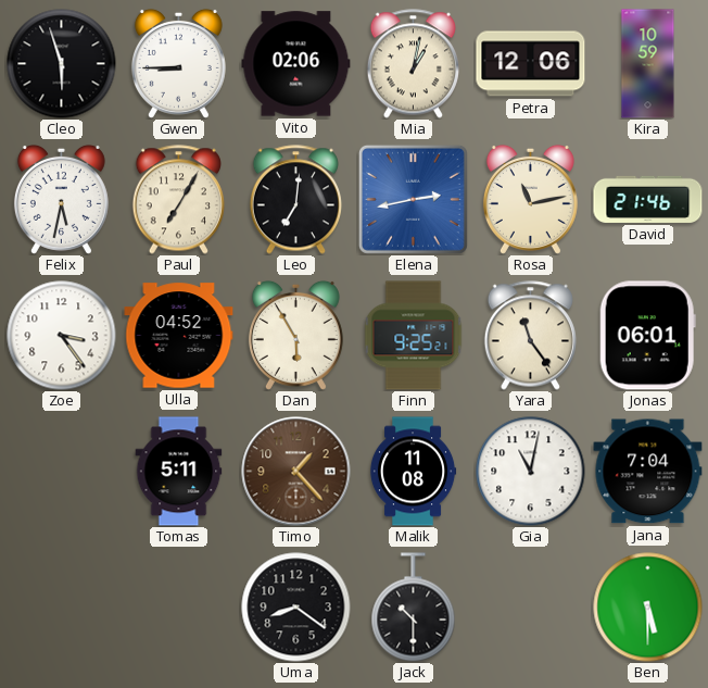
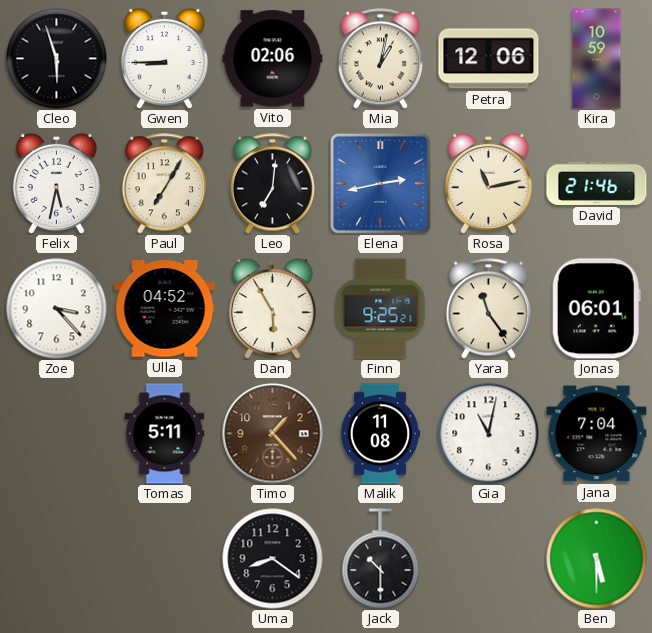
Zoe: 3:24 -> 3:23 (57, 309)
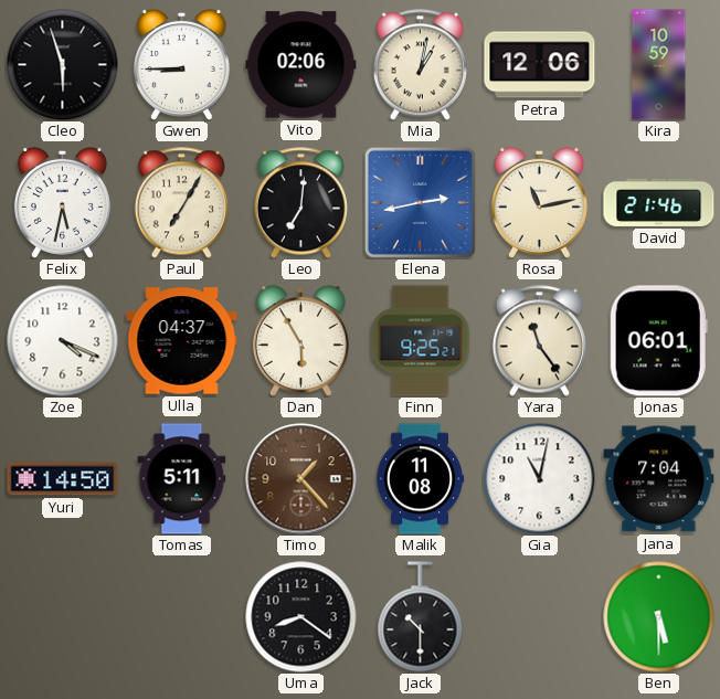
Zoe: 3:23 -> 4:19 (63, 341)
Ulla: 04:52 -> 04:37 (182, 341)
Yuri: none -> 14:50 (63, 479)
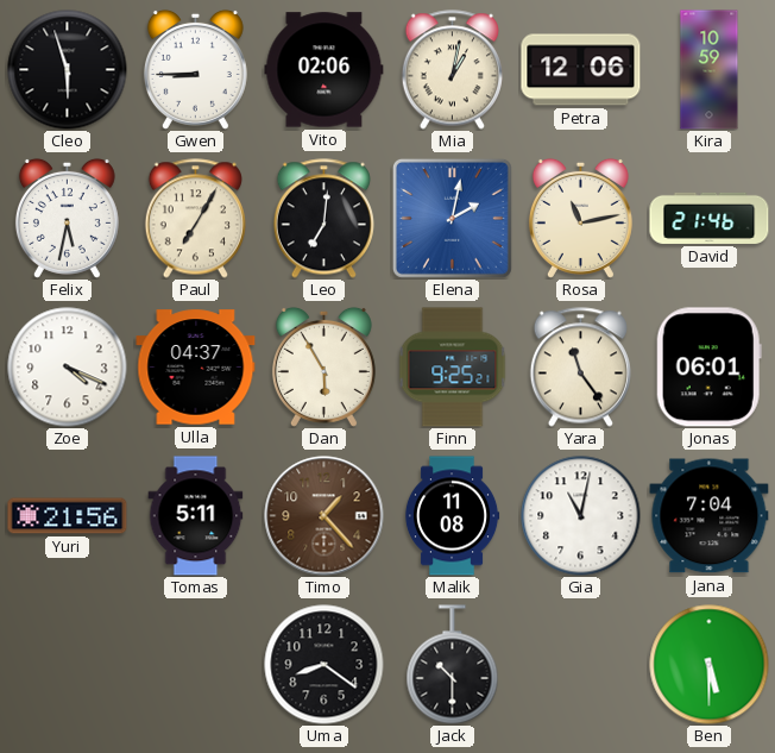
Elena: 2:43 -> 2:02 (452, 218)
Yuri: 14:50 -> 21:56 (68, 516)
